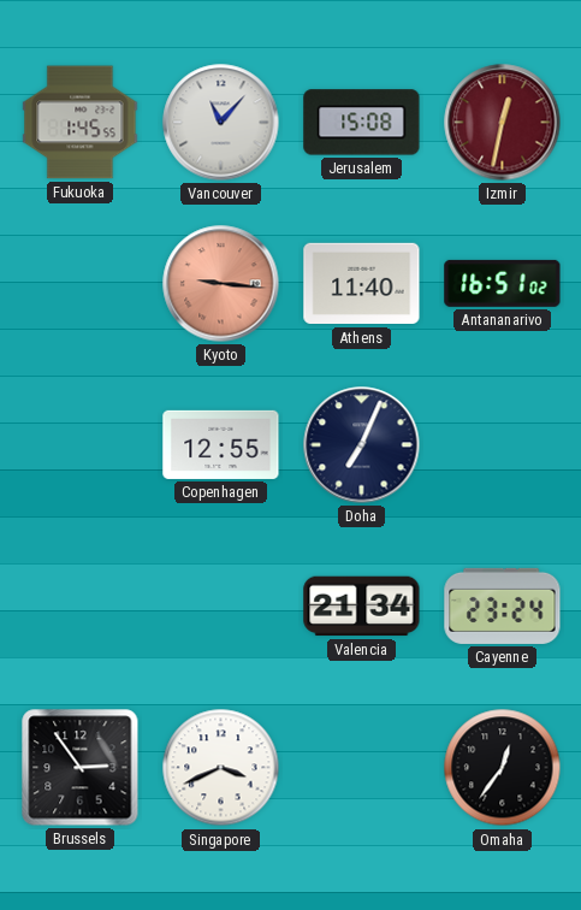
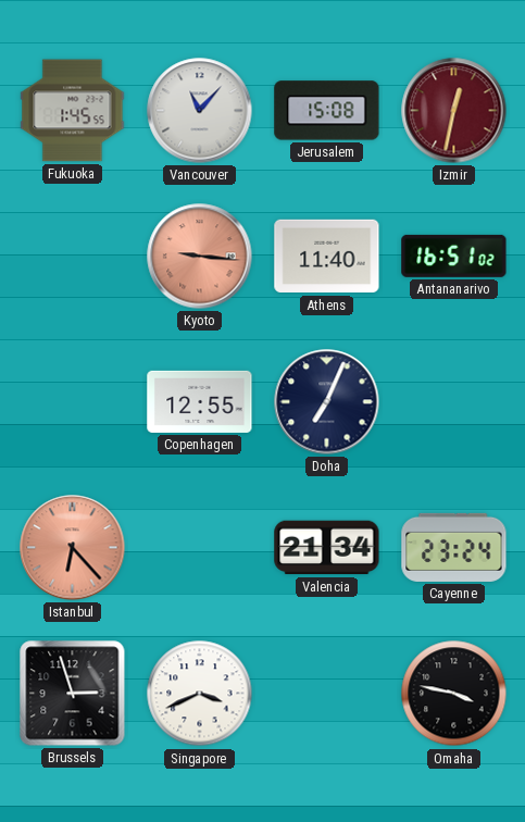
Istanbul: none -> 6:23 (73, 548)
Brussels: 2:54 -> 2:57 (73, 694)
Omaha: 12:36 -> 3:47 (454, 694)
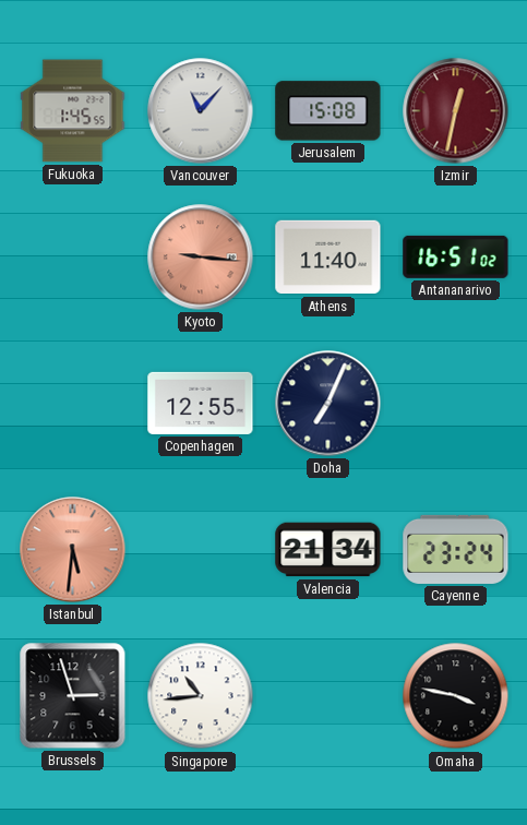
Istanbul: 6:23 -> 5:31 (73, 550)
Singapore: 3:41 -> 10:44 (201, 696)
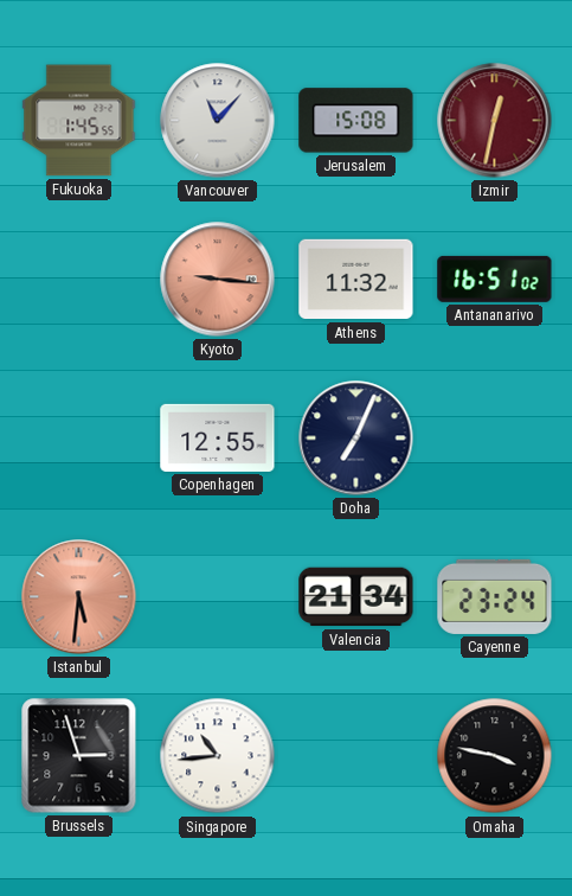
Athens: 11:40 -> 11:32 (356, 280)
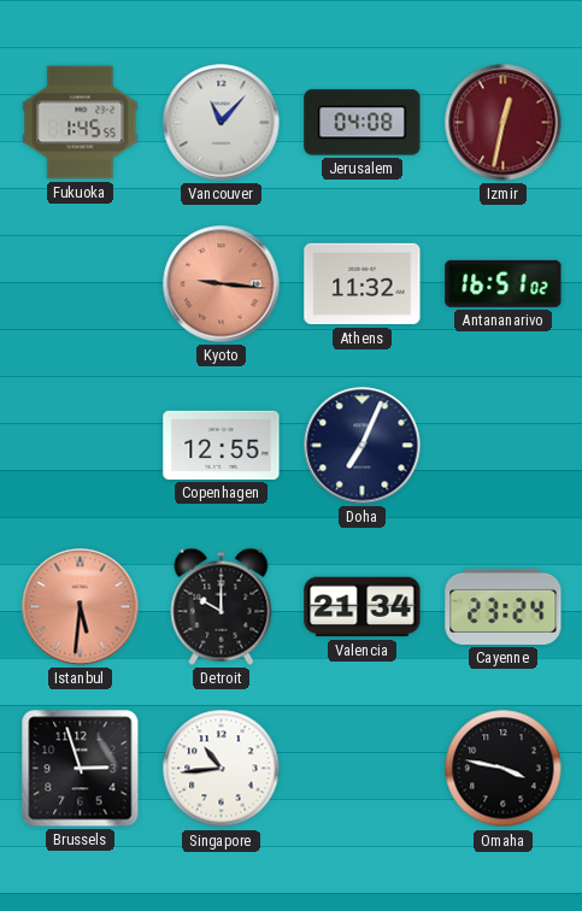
Jerusalem: 15:08 -> 04:08 (363, 123)
Detroit: none -> 10:00 (222, 606)
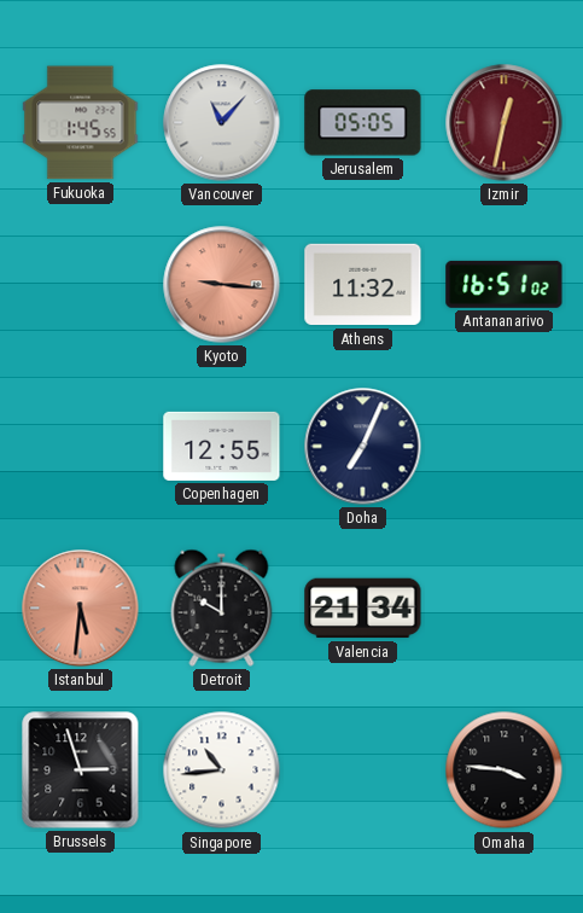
Jerusalem: 04:08 -> 05:05 (363, 123)
Cayenne: 23:24 -> none (504, 606)
Omaha: 3:47 -> 3:46 (505, 770)
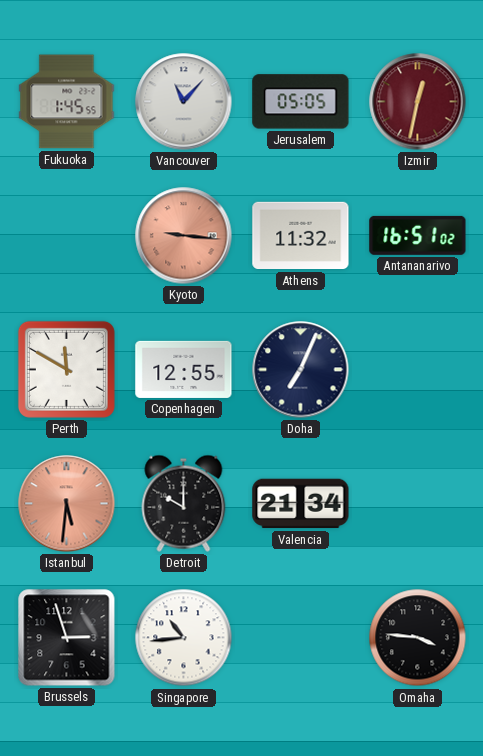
Perth: none -> 11:50 (66, 369)
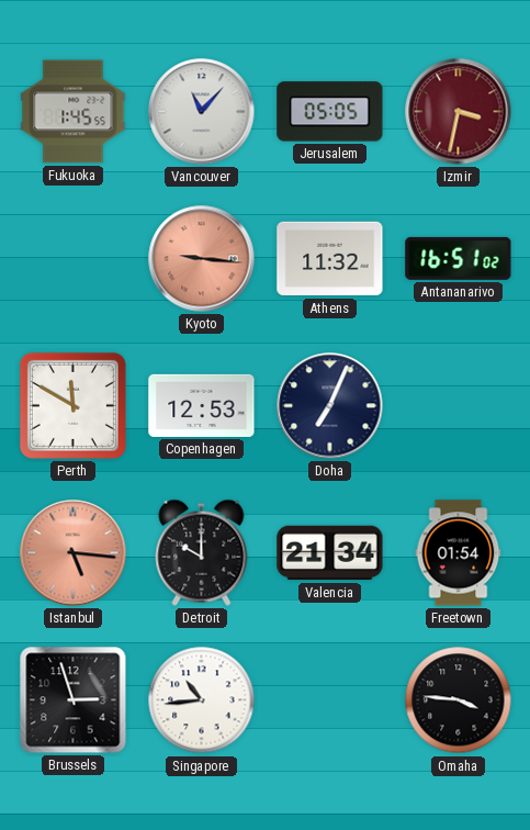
Izmir: 12:32 -> 3:32 (459, 112)
Copenhagen: 12:55 -> 12:53 (202, 405)
Istanbul: 5:31 -> 5:16 (74, 553)
Freetown: none -> 01:54 (459, 553)
